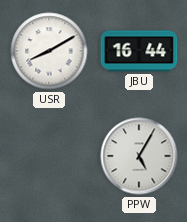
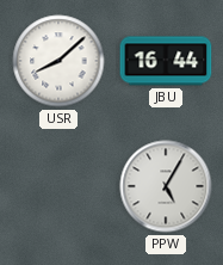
USR: 8:10 -> 8:08 (58, 61)
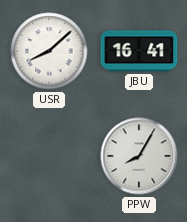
JBU: 16:44 -> 16:41 (139, 51)
PPW: 5:05 -> 8:05 (139, 156)
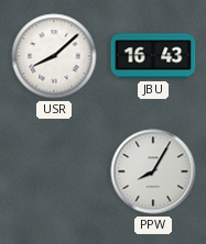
JBU: 16:41 -> 16:43 (153, 56)
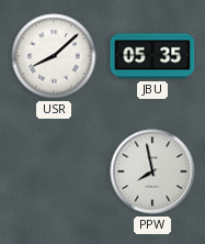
JBU: 16:43 -> 05:35 (152, 56)
PPW: 8:05 -> 7:58 (152, 171)
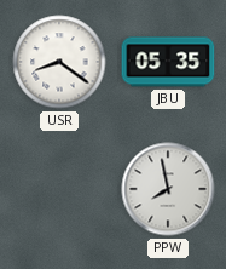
USR: 8:08 -> 8:21 (59, 62)
